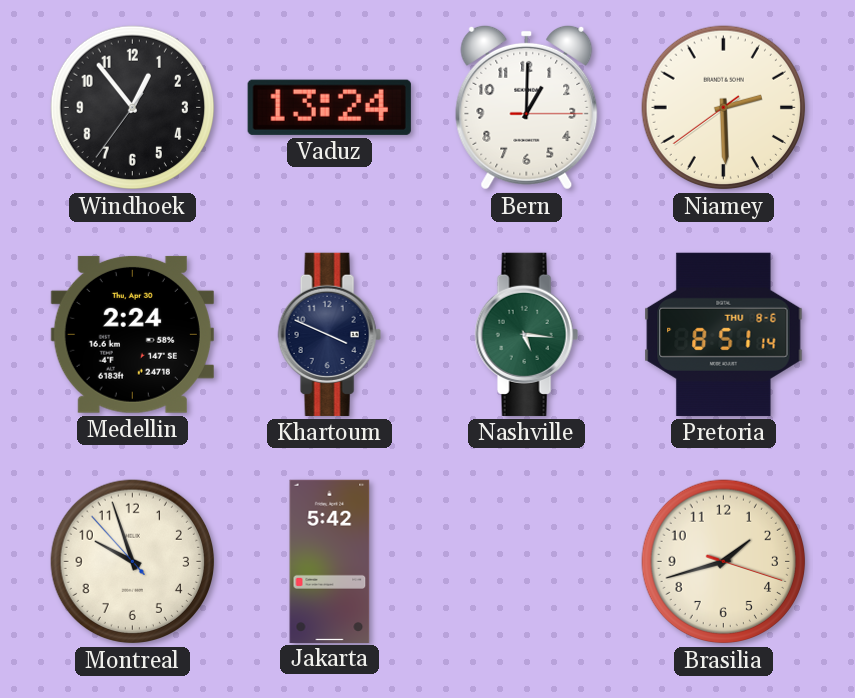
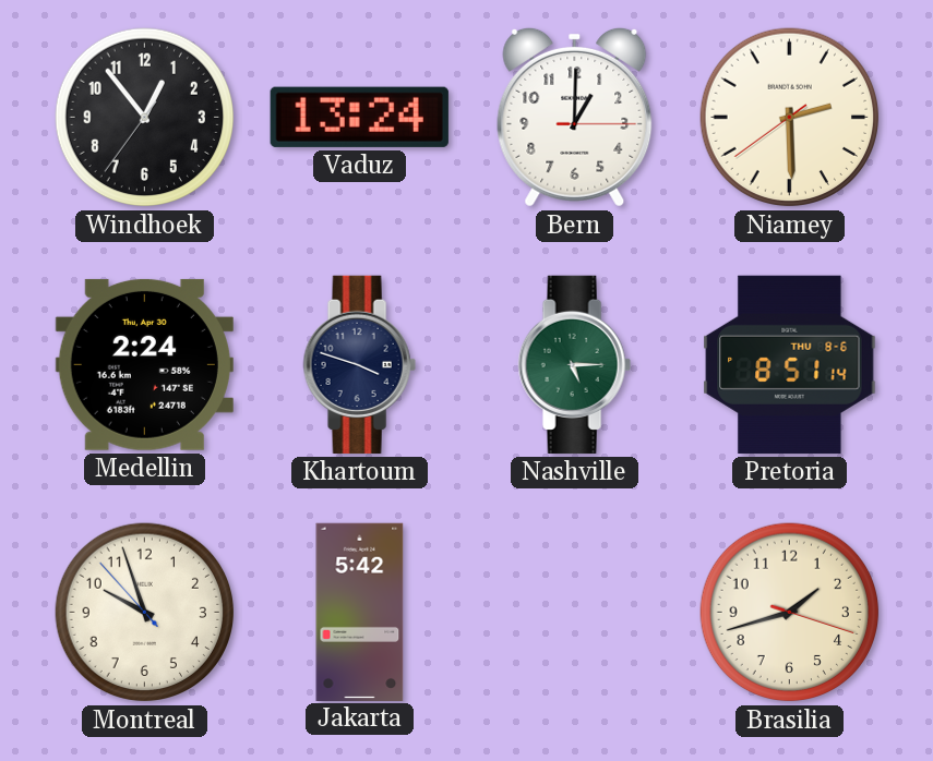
Khartoum: 3:49 -> 3:48 (359, 364)
Nashville: 5:16 -> 5:15 (574, 364)
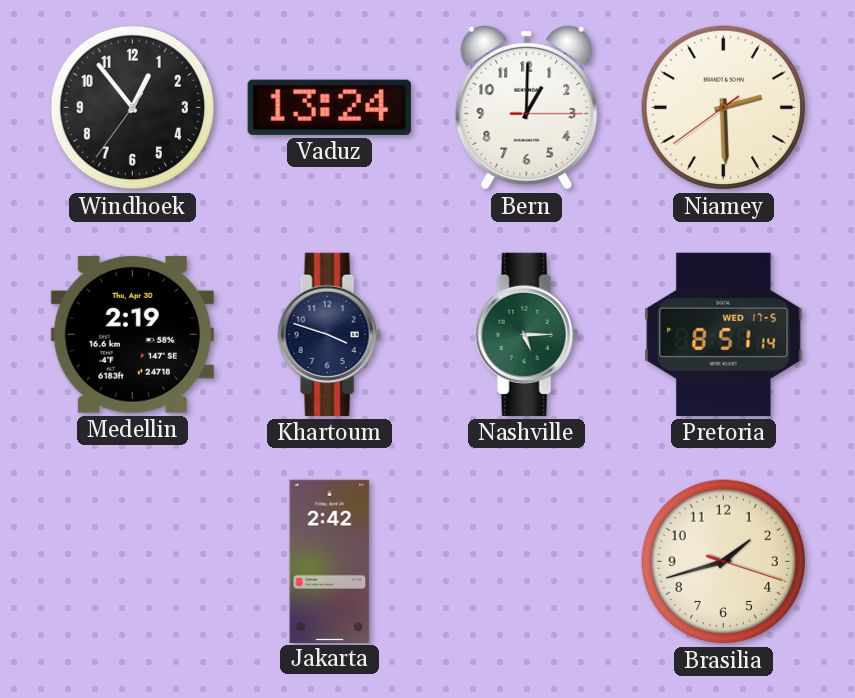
Medellin: 2:24 -> 2:19 (132, 334)
Pretoria date: THU 8-6 -> WED 17-5 (724, 334)
Montreal: 9:56 -> none (145, 613)
Jakarta: 5:42 -> 2:42 (330, 561)
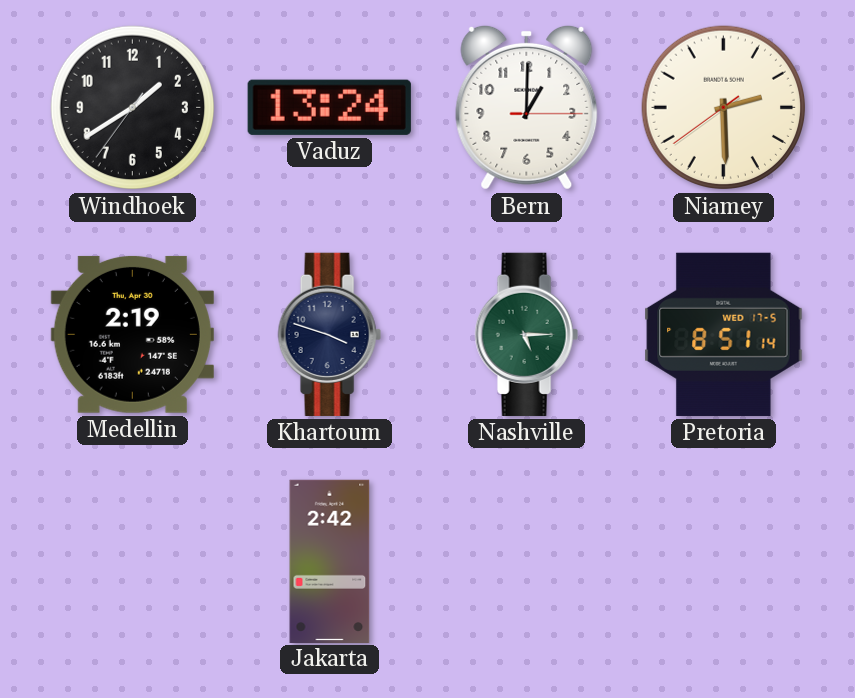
Windhoek: 12:53 -> 1:39 (133, 108)
Brasilia: 1:42 -> none (724, 562)
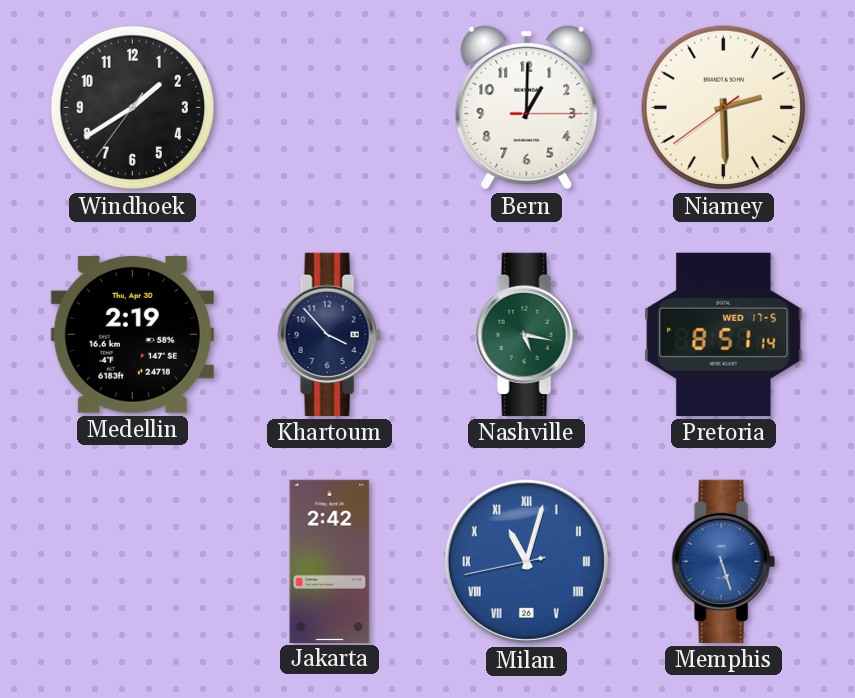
Vaduz: 13:24 -> none (329, 107)
Khartoum: 3:48 -> 3:53 (329, 334)
Nashville: 5:15 -> 5:17 (526, 334)
Milan: none -> 11:02 (526, 561)
Memphis: none -> 5:27 (723, 561)
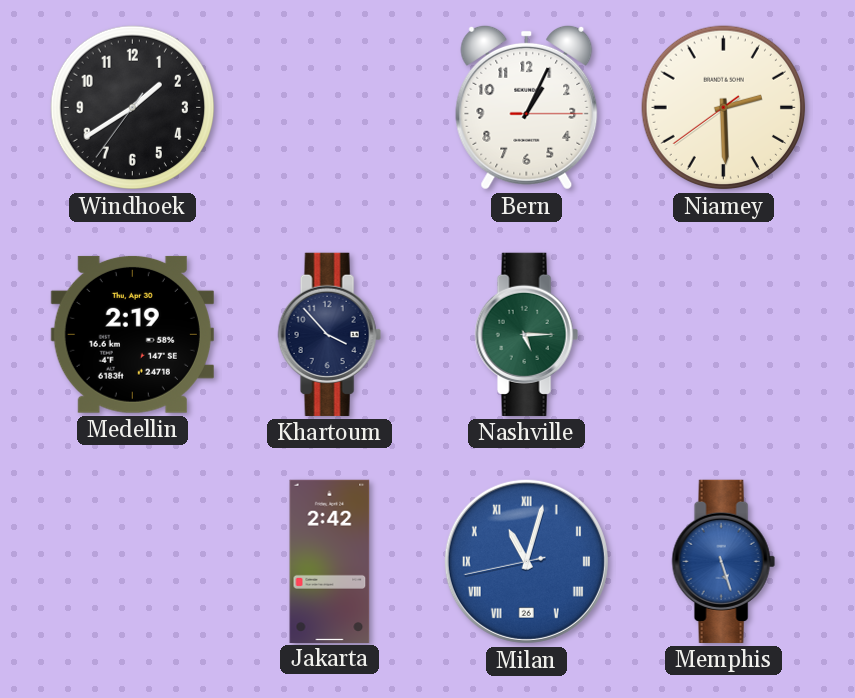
Bern: 1:00 -> 1:04 (527, 107)
Nashville: 5:17 -> 5:15 (526, 334)
Pretoria: 8:51 -> none (724, 334)
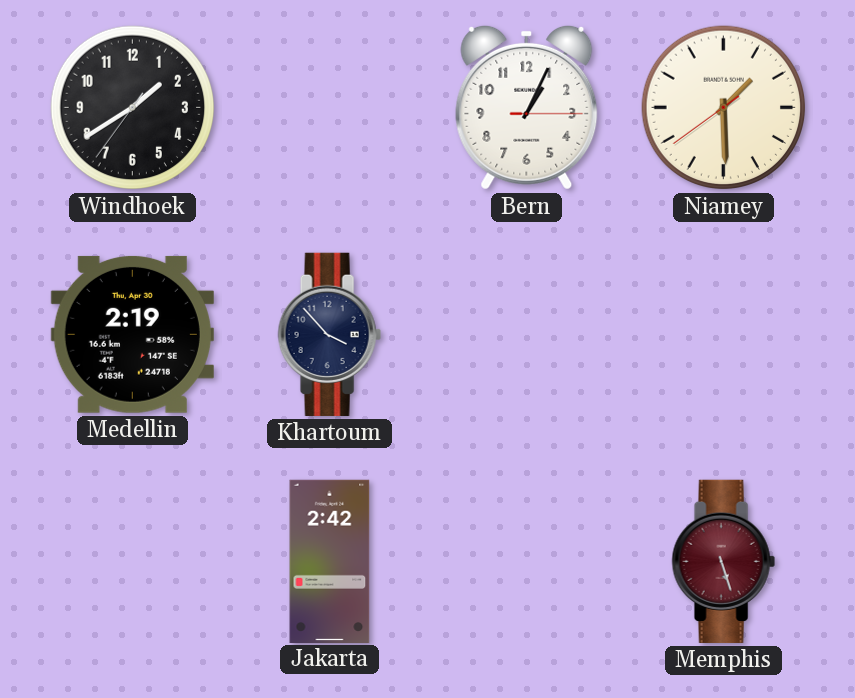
Niamey: 2:29 -> 1:29 (724, 108)
Nashville: 5:15 -> none (526, 334)
Milan: 11:02 -> none (526, 561)
Memphis dial: blue -> burgundy (723, 561)
